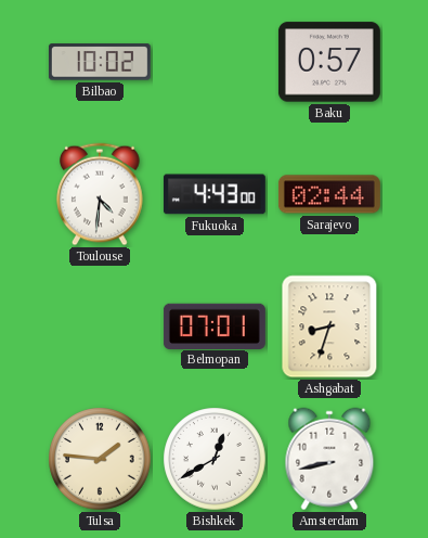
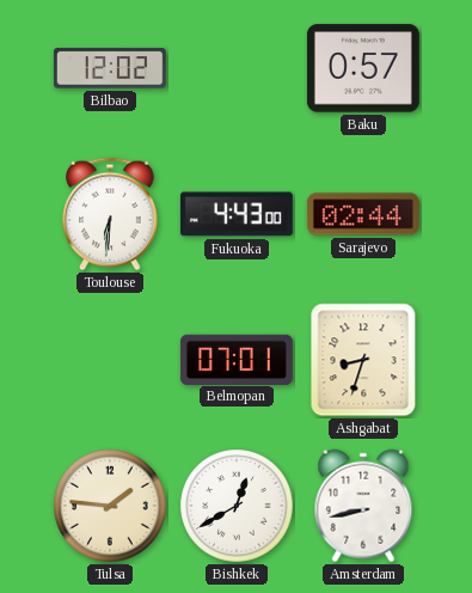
Bilbao: 10:02 -> 12:02 (110, 68)
Toulouse: 4:31 -> 6:31 (110, 214)
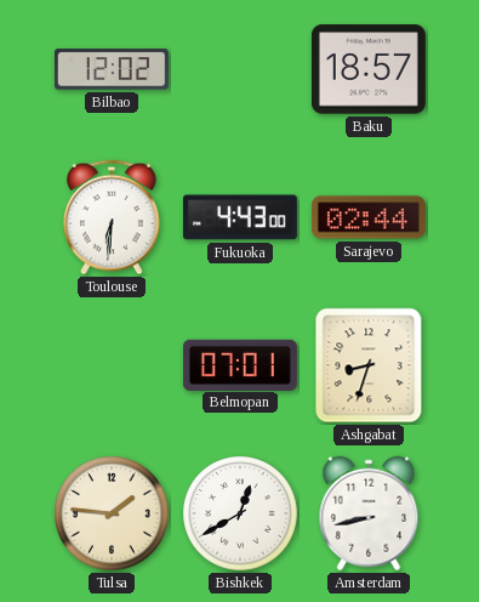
Baku: 0:57 -> 18:57 (369, 69)
